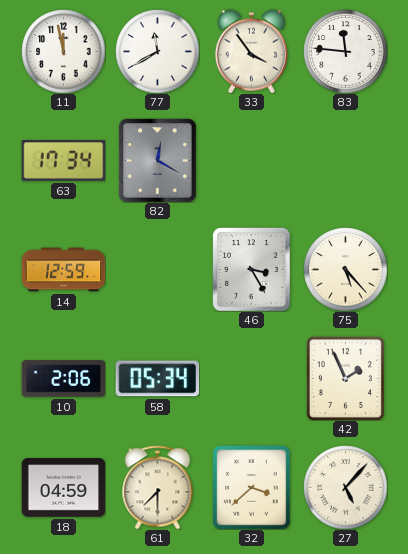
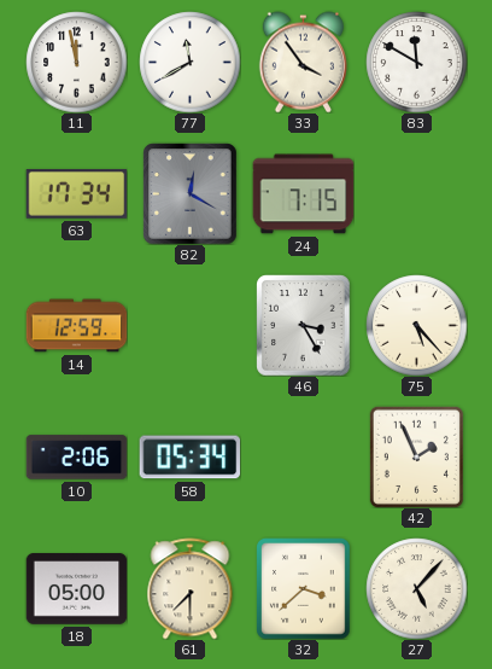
83: 11:46 -> 11:50 (416, 62)
24: none -> 7:15 (303, 194)
18: 04:59 -> 05:00 (76, 589)
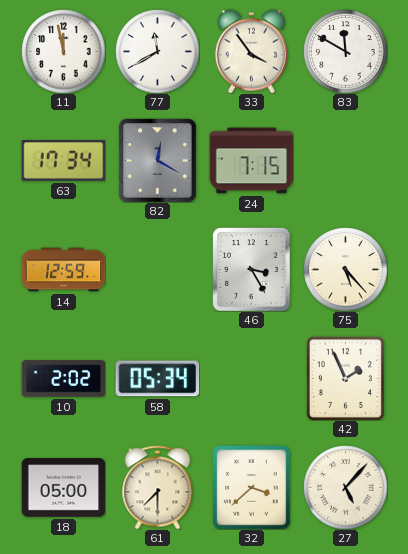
10: 2:06 -> 2:02 (63, 379)
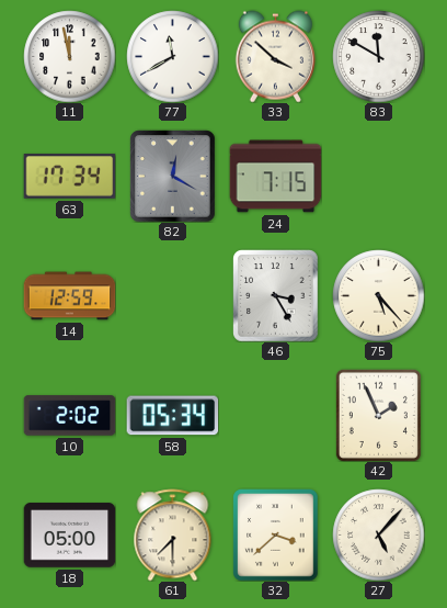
33: 3:54 -> 3:52 (275, 56)
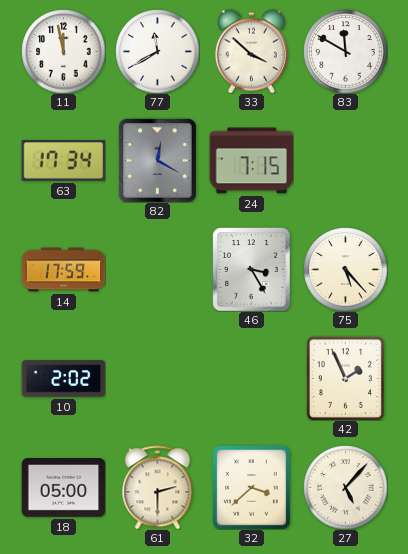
14: 12:59 -> 17:59 (63, 270)
58: 05:34 -> none (172, 416)
61: 7:30 -> 2:30 (158, 487)
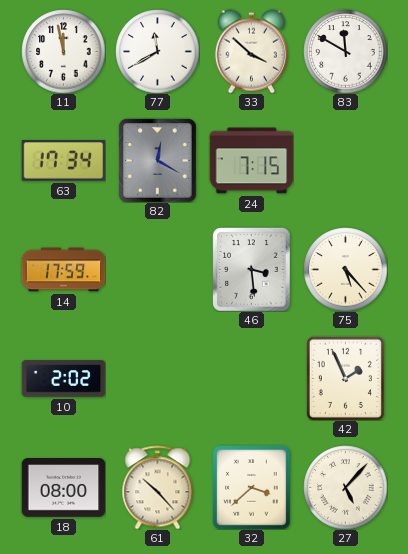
46: 3:25 -> 3:29 (252, 269)
18: 05:00 -> 08:00 (63, 488)
61: 2:30 -> 10:23 (158, 487)
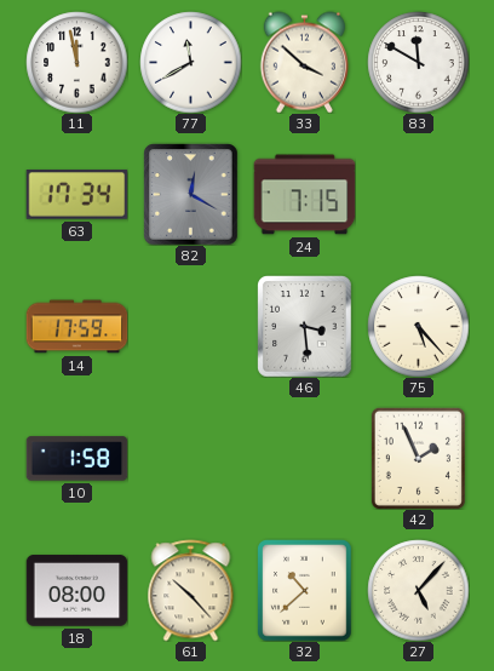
10: 2:02 -> 1:58 (76, 459)
32: 3:38 -> 10:38 (305, 590)
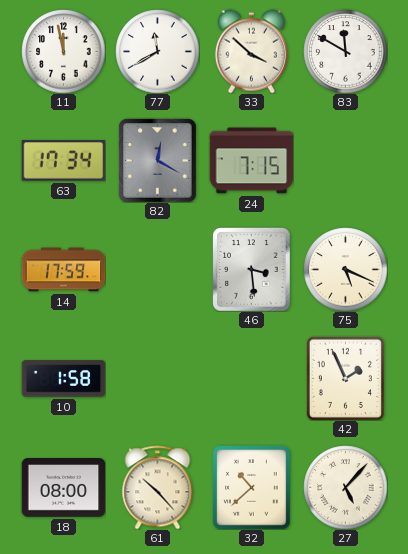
75: 5:23 -> 5:19 (345, 269)
